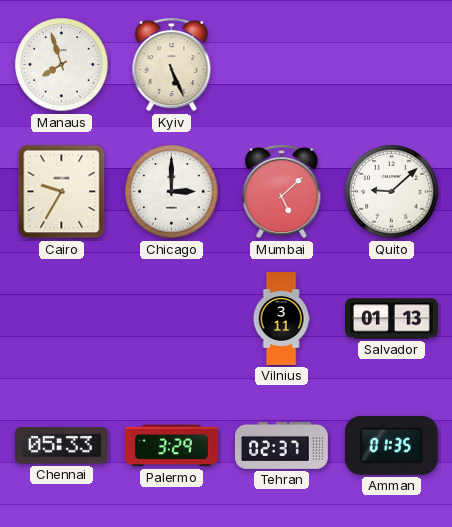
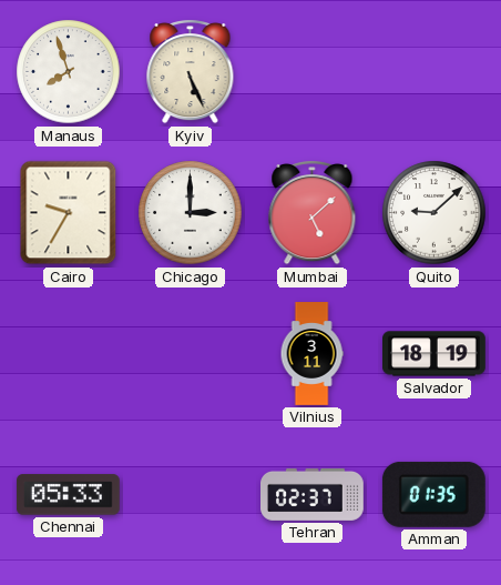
Salvador: 01:13 -> 18:19 (434, 354)
Palermo: 3:29 -> none (172, 446)
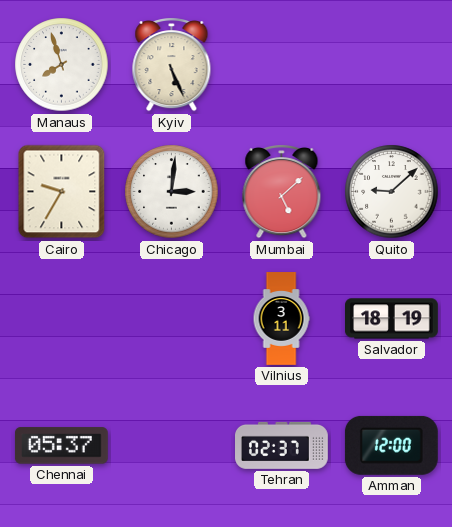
Chicago: 3:00 -> 3:01 (172, 192)
Chennai: 05:33 -> 05:37 (61, 446)
Amman: 01:35 -> 12:00 (391, 445)
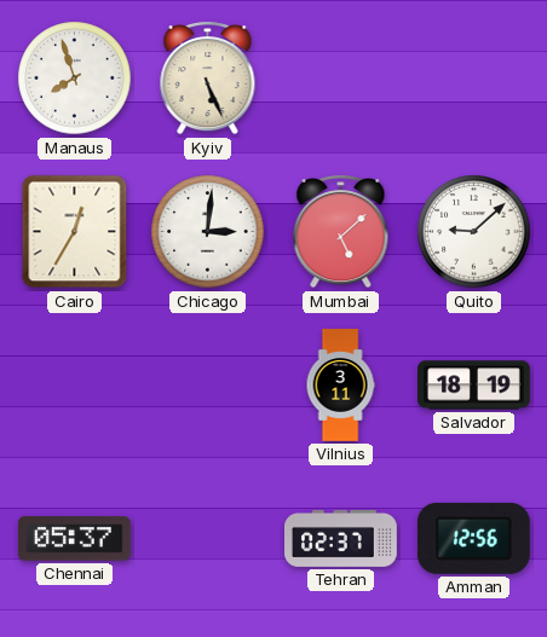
Cairo: 9:35 -> 12:35 (75, 232)
Amman: 12:00 -> 12:56 (473, 538)
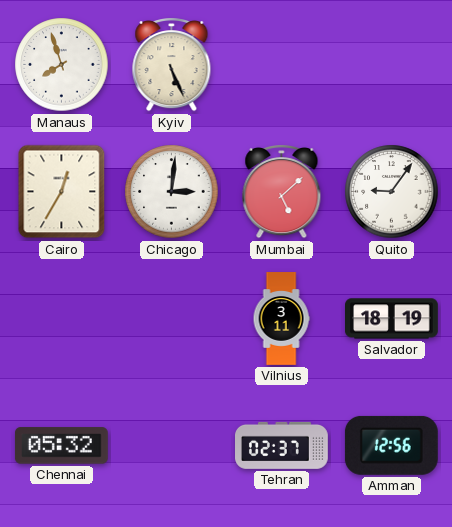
Quito: 9:08 -> 9:06 (392, 192)
Chennai: 05:37 -> 05:32 (61, 446)
